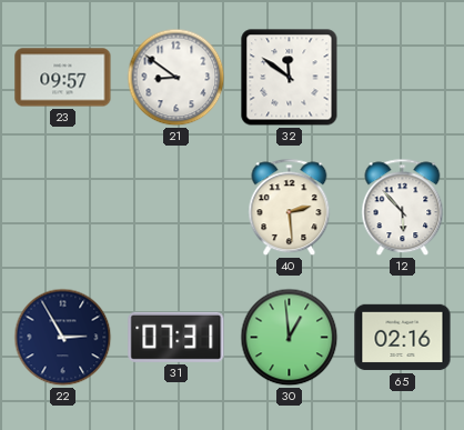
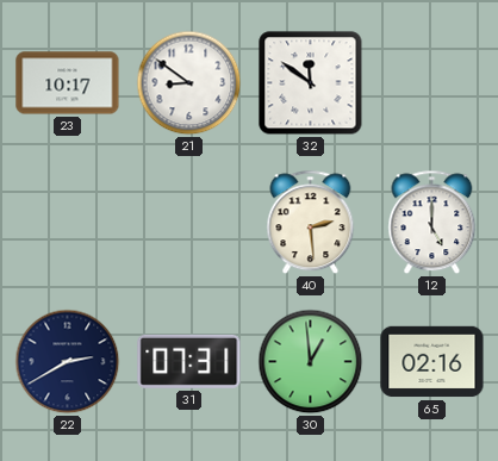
23: 09:57 -> 10:17 (68, 83)
12: 5:53 -> 5:00 (432, 223)
22: 2:55 -> 2:40 (68, 362)
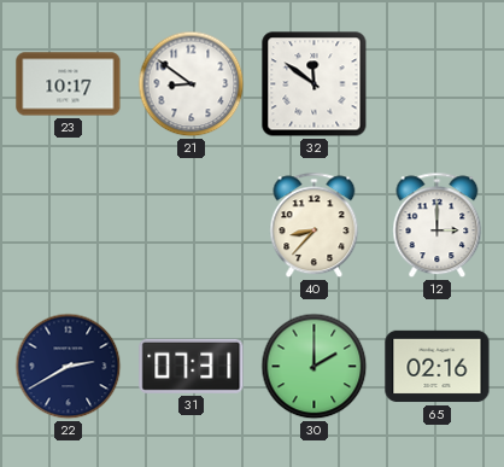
40: 2:29 -> 8:37 (315, 226)
12: 5:00 -> 3:00 (438, 226)
30: 12:59 -> 2:00 (315, 367)
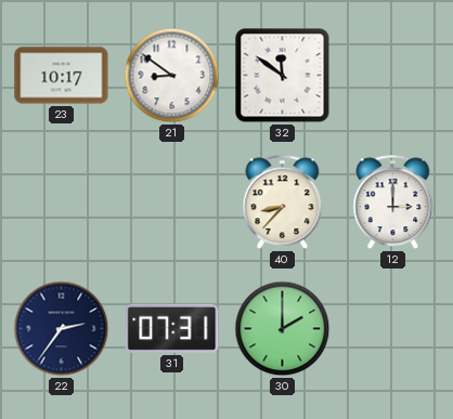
22: 2:40 -> 2:36 (62, 329)
65: 02:16 -> none (438, 367)
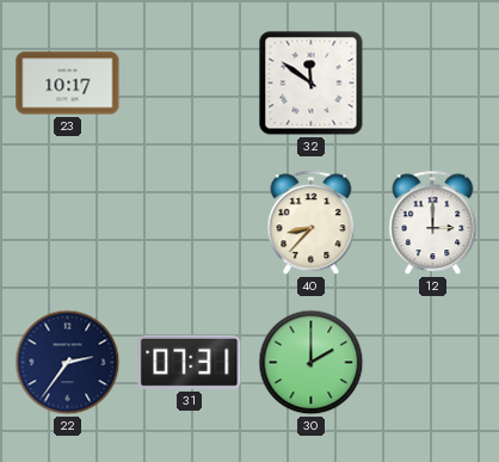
21: 8:51 -> none (172, 76)
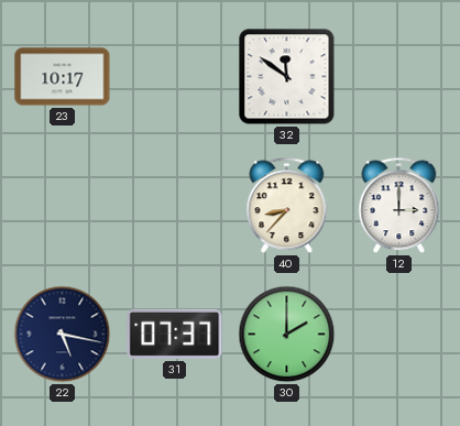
22: 2:36 -> 5:17 (63, 335)
31: 07:31 -> 07:37 (175, 334)
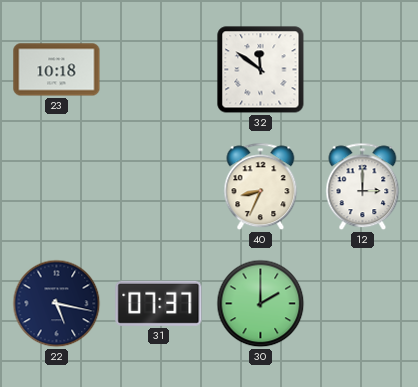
23: 10:17 -> 10:18 (57, 70)
40: 8:37 -> 8:34 (261, 187)
